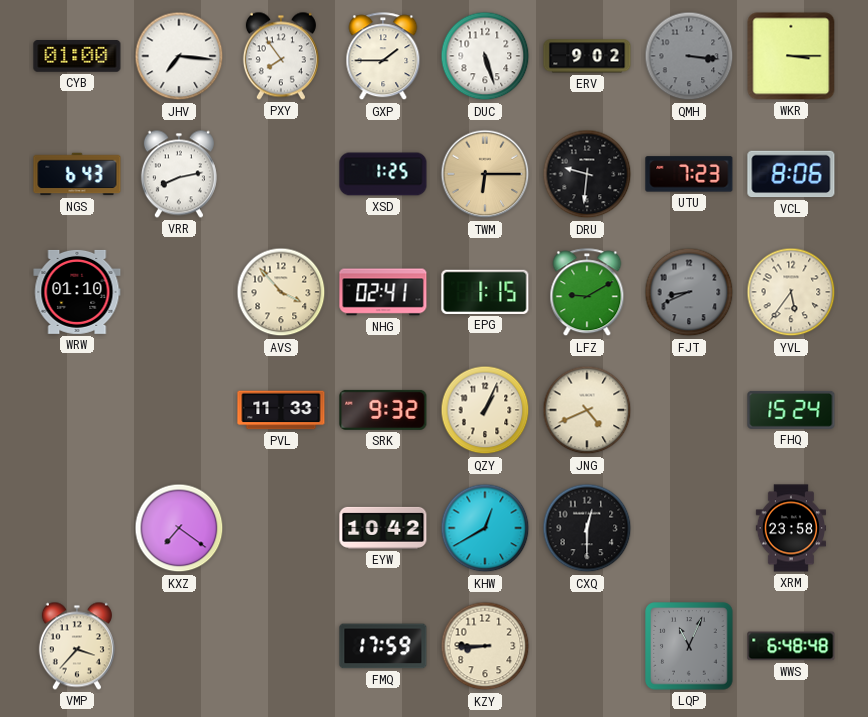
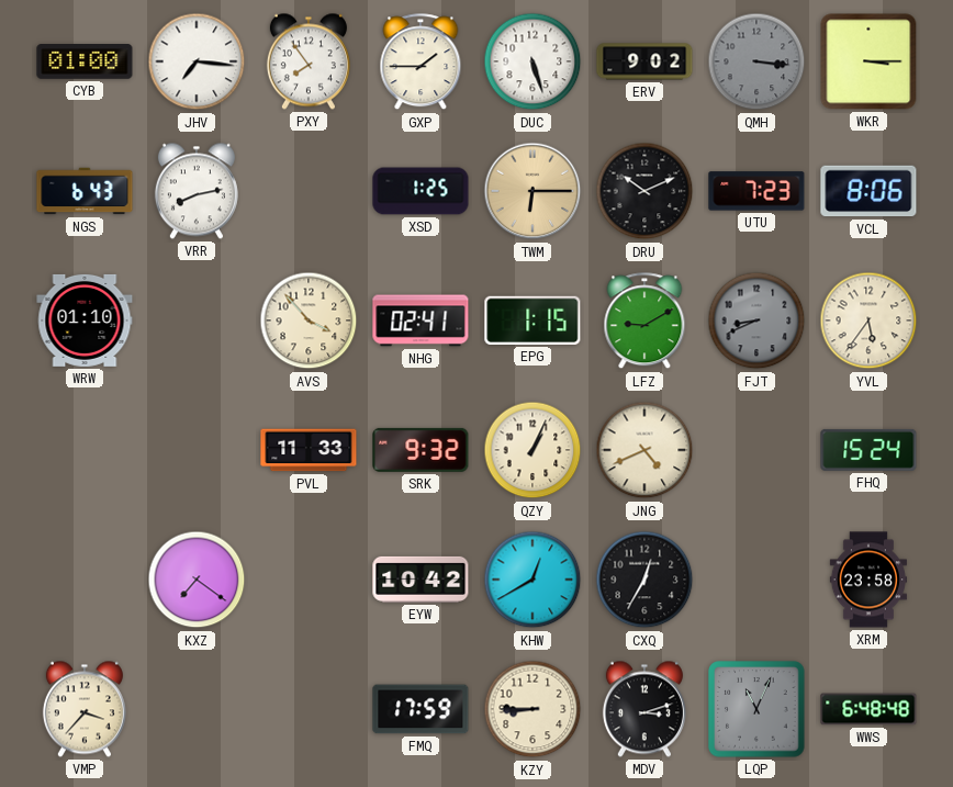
DRU: 9:31 -> 10:11 (644, 191)
CXQ: 12:30 -> 12:35 (644, 580)
MDV: none -> 3:12 (644, 709)
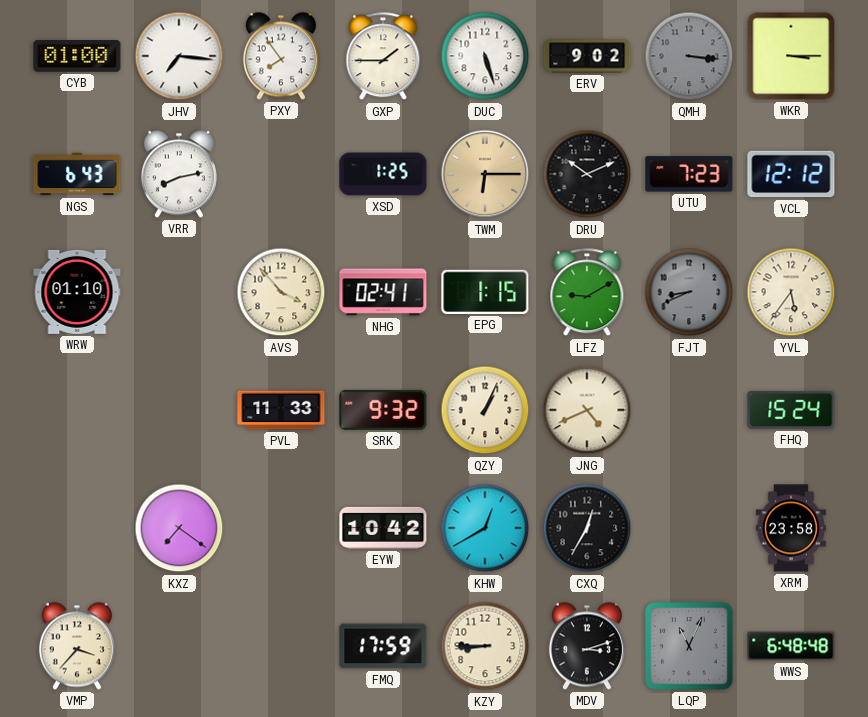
VCL: 8:06 -> 12:12 (791, 174)
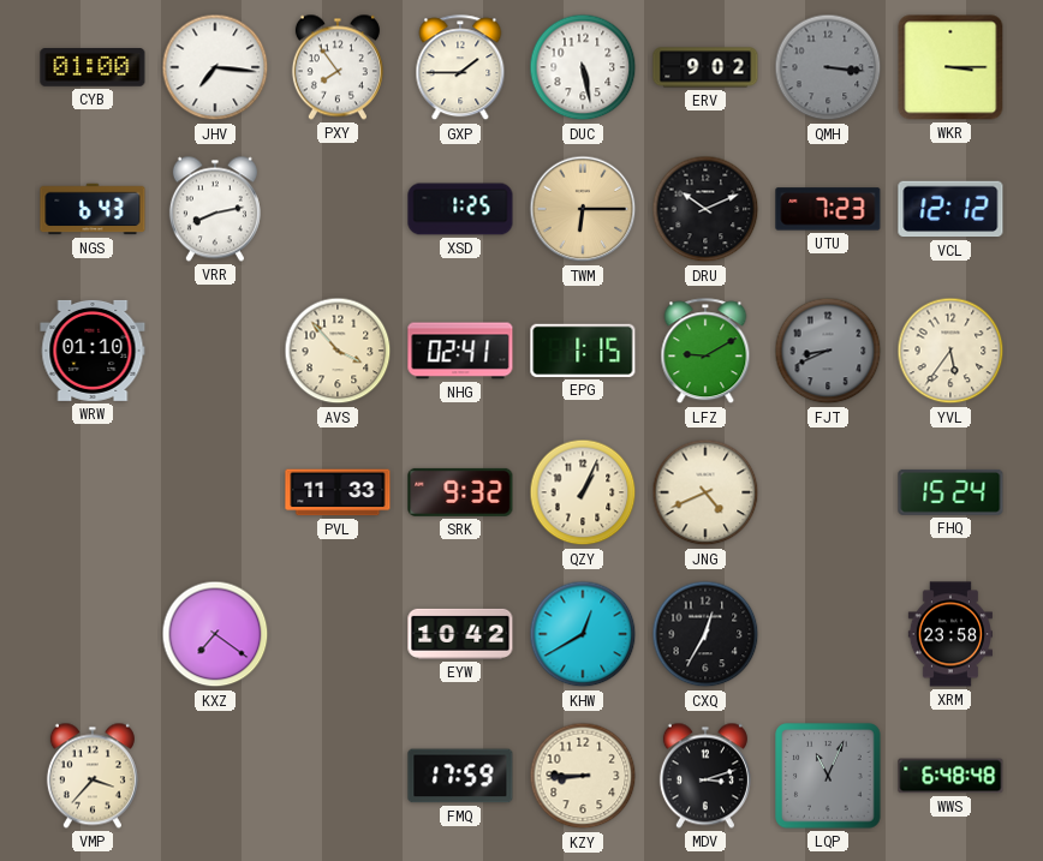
DUC: 5:27 -> 5:28 (583, 67)
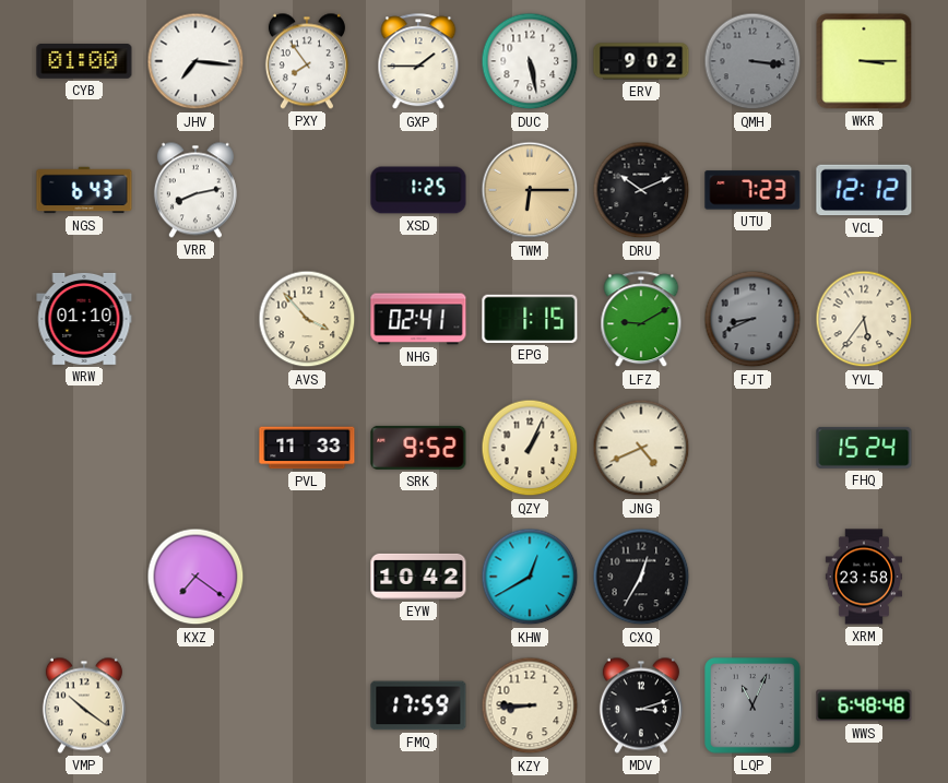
SRK: 9:32 -> 9:52 (418, 448)
VMP: 3:37 -> 10:21 (84, 705)
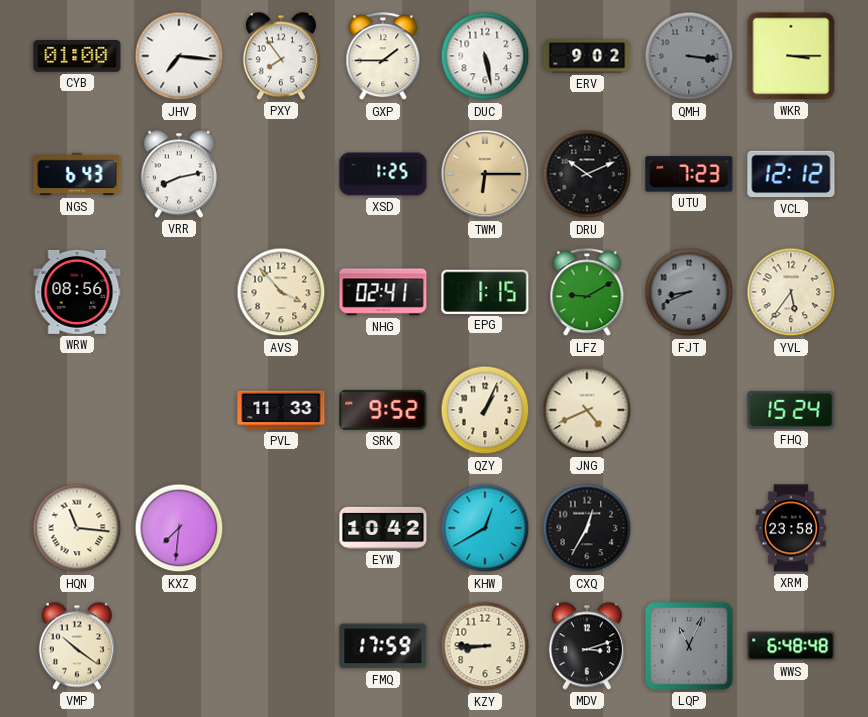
WRW: 01:10 -> 08:56 (77, 292)
HQN: none -> 11:16 (77, 528)
KXZ: 7:21 -> 7:31 (179, 528)
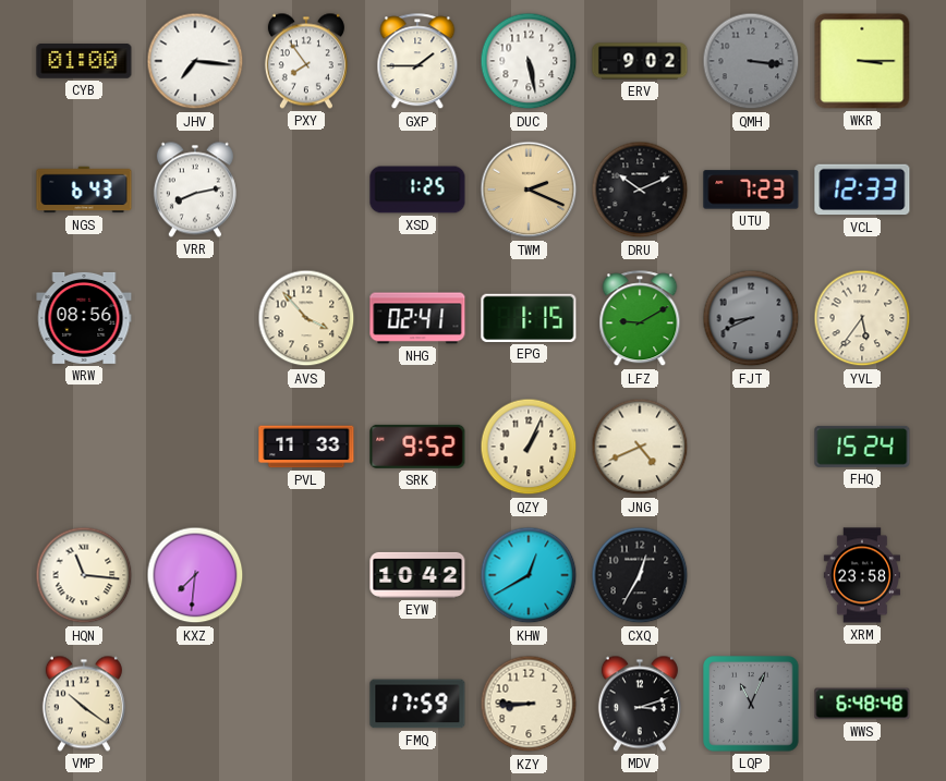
TWM: 6:15 -> 2:19 (529, 190)
VCL: 12:12 -> 12:33 (862, 190)
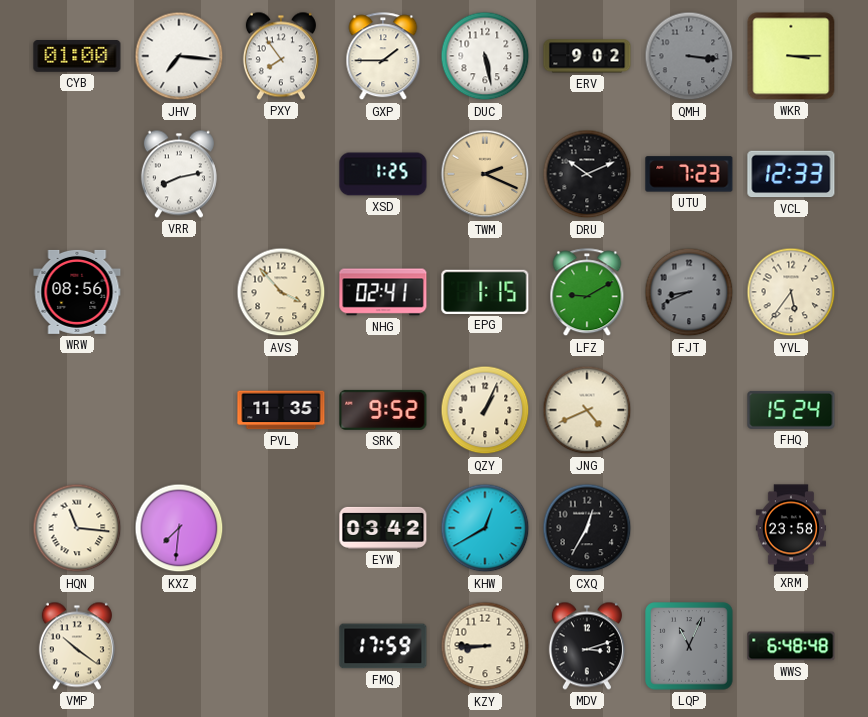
NGS: 6:43 -> none (84, 190)
PVL: 11:33 -> 11:35 (281, 410)
EYW: 10:42 -> 03:42 (383, 528)
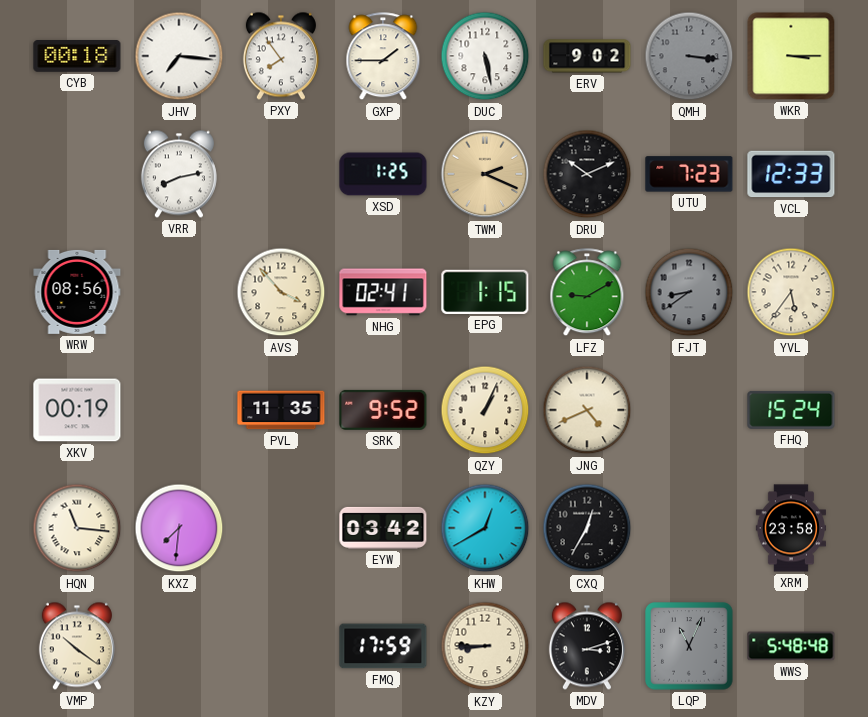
CYB: 01:00 -> 00:18 (77, 57)
FJT: 8:41 -> 8:39 (689, 292)
XKV: none -> 00:19 (77, 410)
WWS: 6:48 -> 5:48 (791, 646)
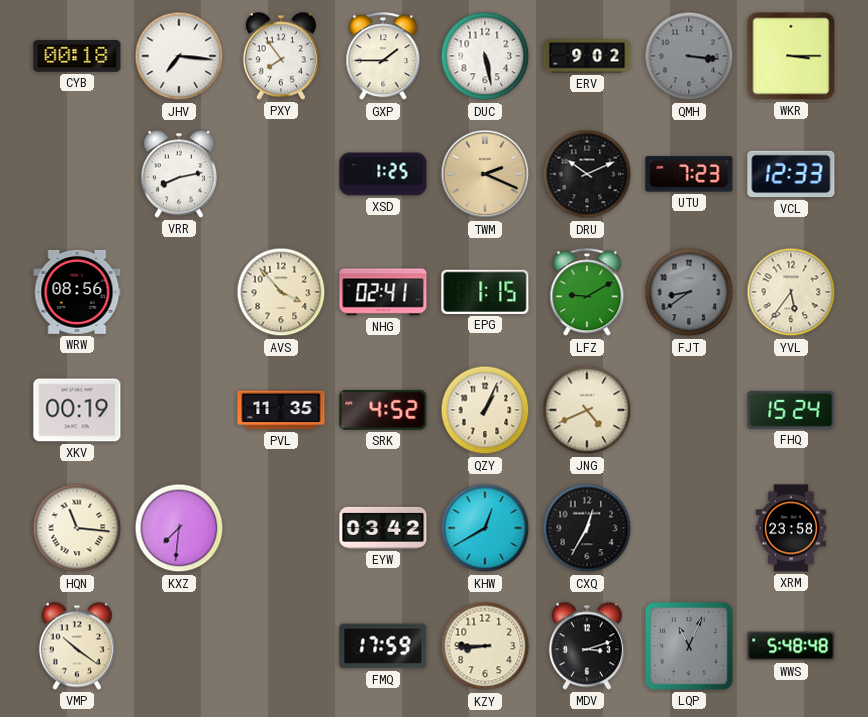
SRK: 9:52 -> 4:52 (383, 410)
